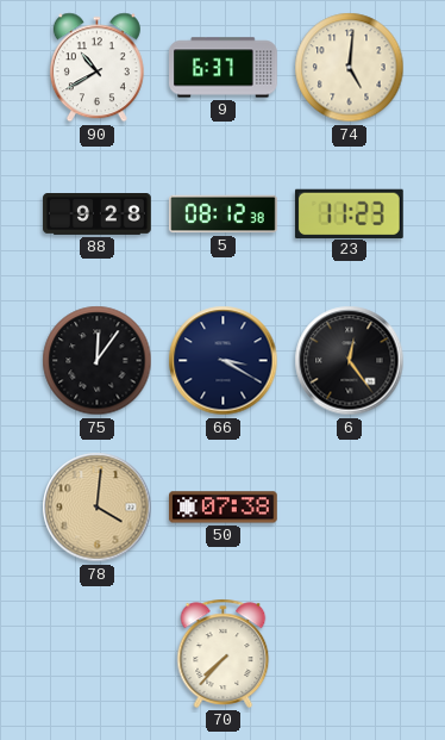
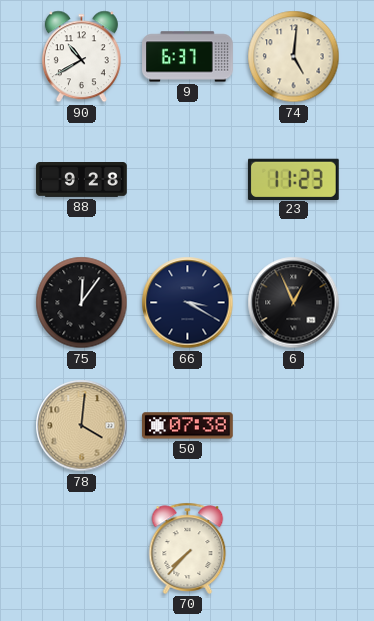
5: 08:12 -> none (224, 214)
6: 12:24 -> 12:56 (294, 303)
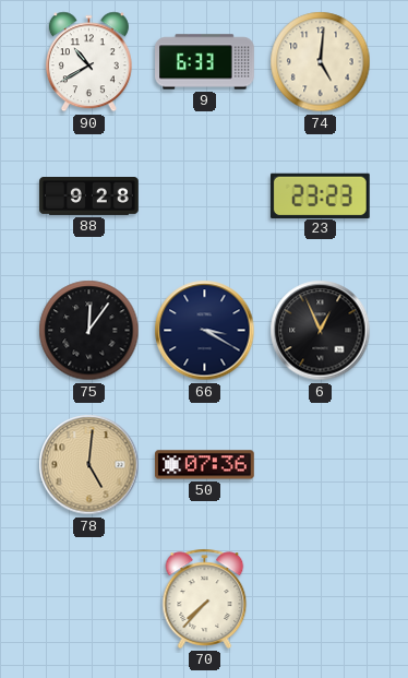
9: 6:37 -> 6:33 (205, 62)
23: 11:23 -> 23:23 (320, 195)
78: 4:01 -> 5:01 (89, 465)
50: 07:38 -> 07:36 (205, 465)
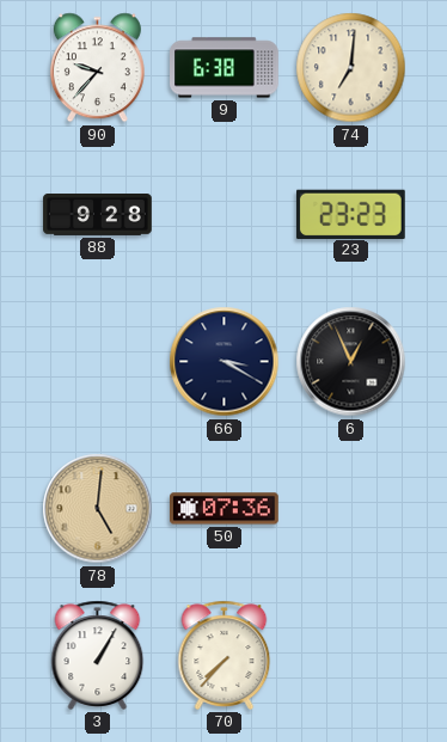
90: 10:40 -> 9:37 (97, 68)
9: 6:33 -> 6:38 (225, 68)
74: 5:01 -> 7:01 (351, 68)
75: 12:06 -> none (89, 331)
3: none -> 1:05 (98, 655)
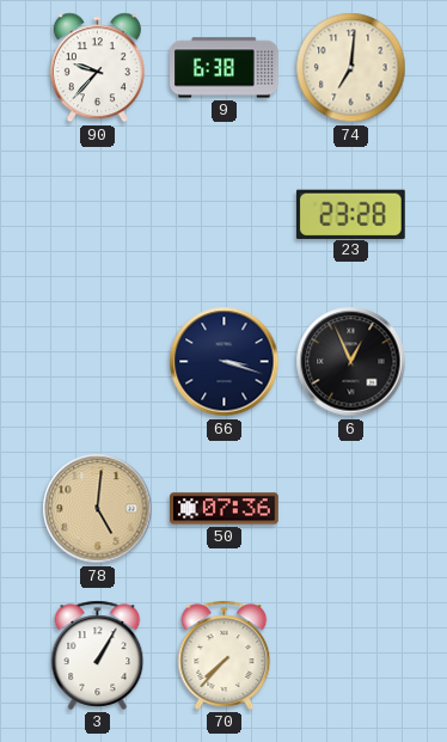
88: 9:28 -> none (98, 215)
23: 23:23 -> 23:28 (350, 214)
66: 3:20 -> 3:18 (225, 362)
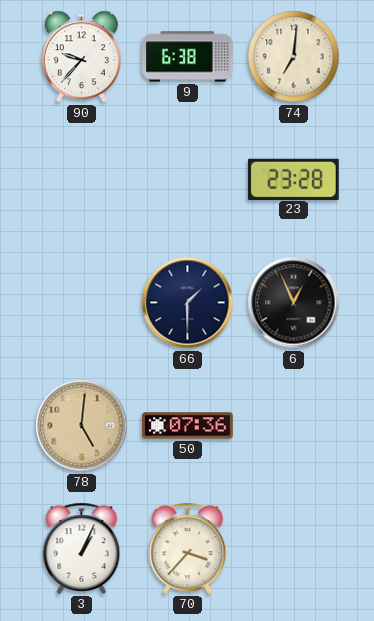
66: 3:18 -> 1:30 (188, 303)
3: 1:05 -> 1:04 (82, 548)
70: 7:37 -> 3:37 (188, 548)
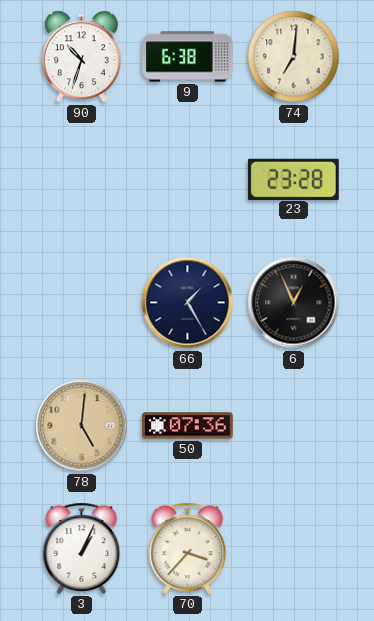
90: 9:37 -> 10:33 (81, 57)
66: 1:30 -> 1:25 (188, 303)
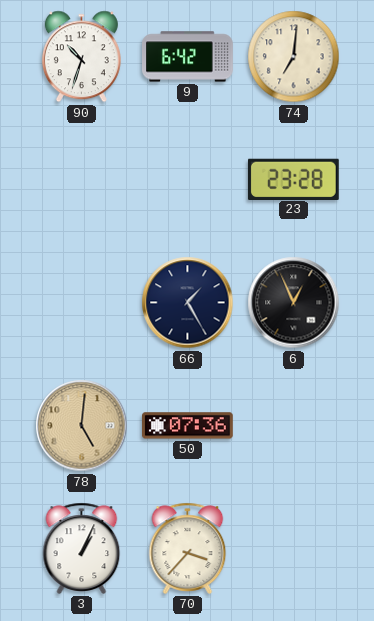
9: 6:38 -> 6:42 (188, 57)
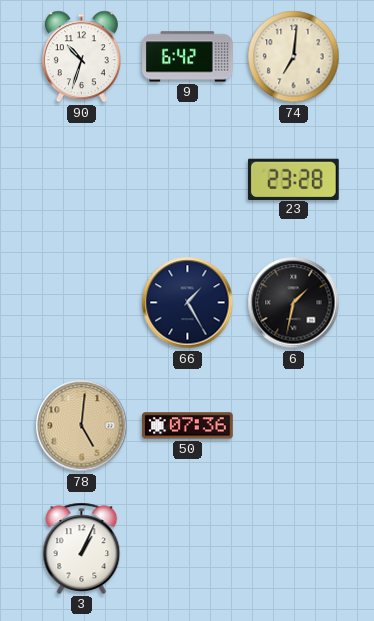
6: 12:56 -> 1:32 (294, 303)
70: 3:37 -> none (188, 548)
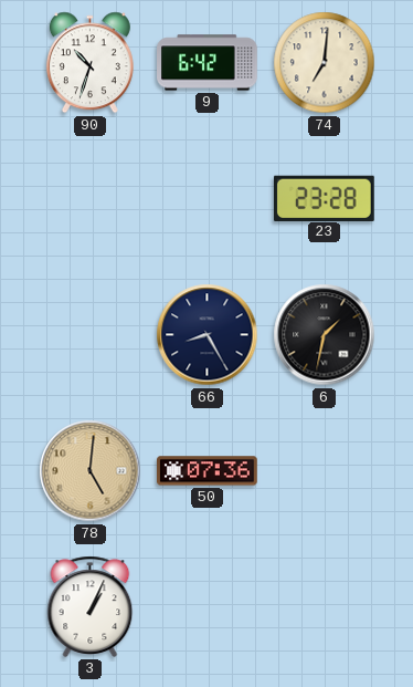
66: 1:25 -> 8:25 (208, 335)
